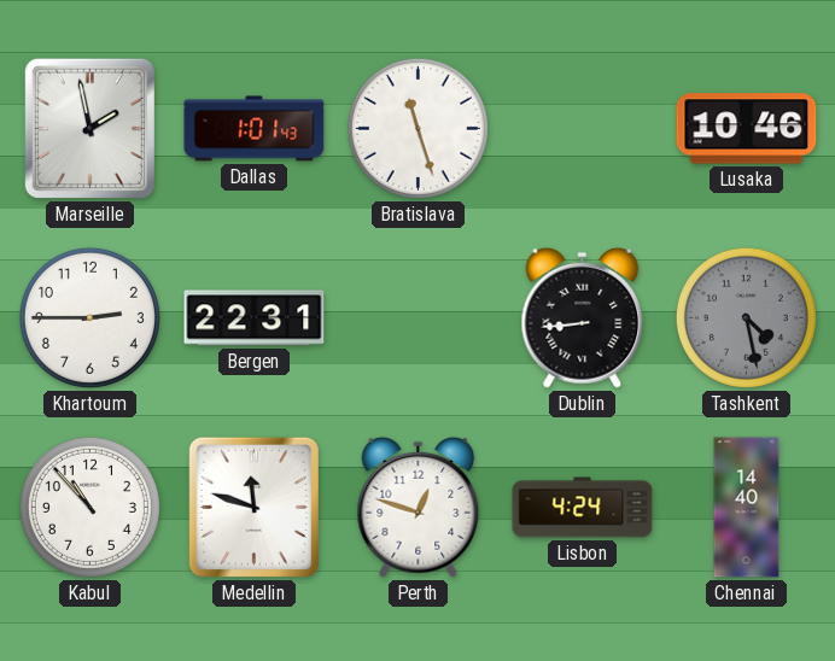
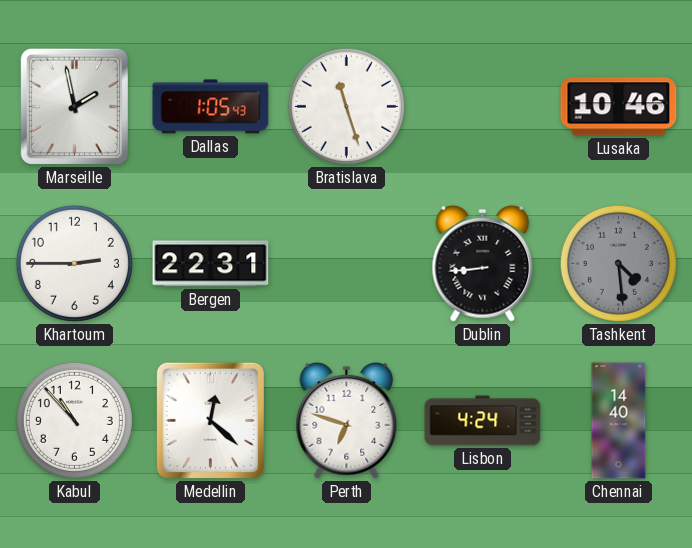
Dallas: 1:01 -> 1:05 (211, 107)
Tashkent: 4:28 -> 4:29 (618, 263)
Medellin: 11:48 -> 12:22 (210, 420)
Perth: 12:48 -> 6:48 (347, 420)
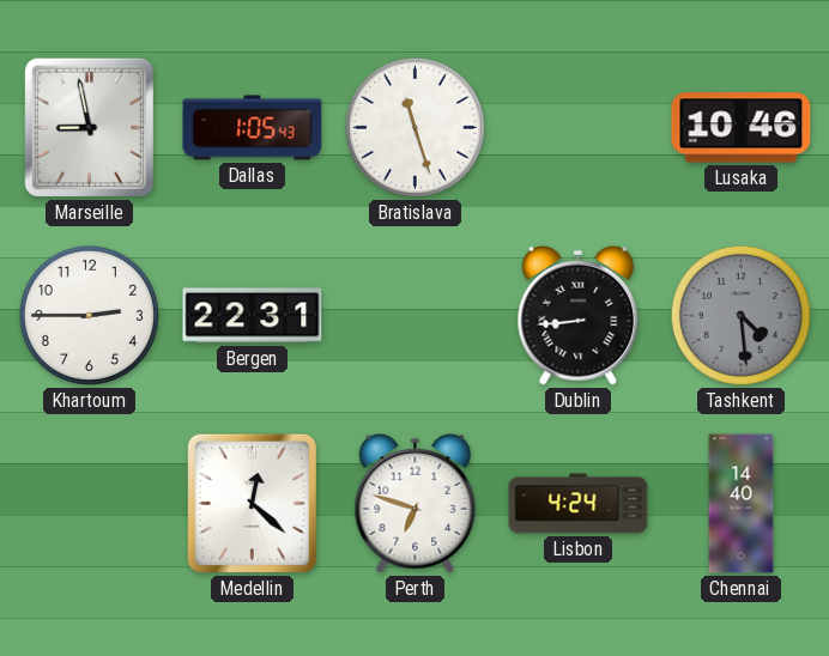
Marseille: 1:58 -> 8:58 (89, 127)
Kabul: 10:53 -> none (74, 420)
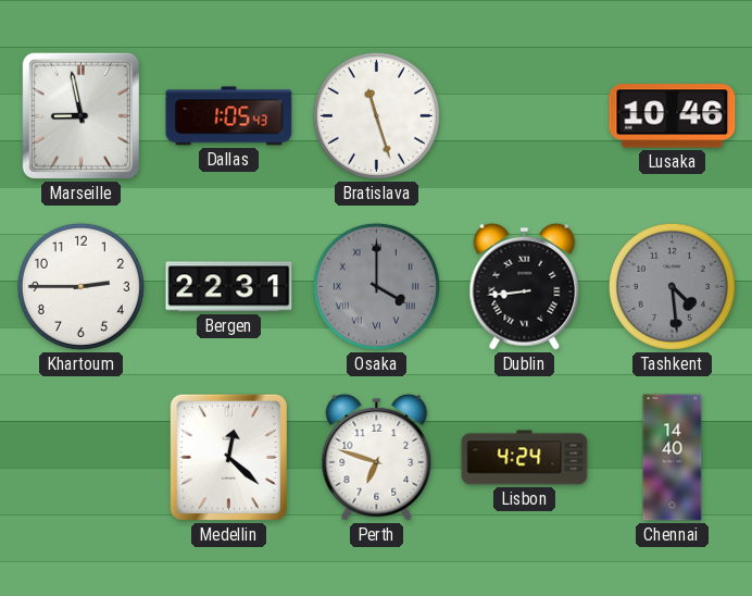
Osaka: none -> 4:00 (376, 286)
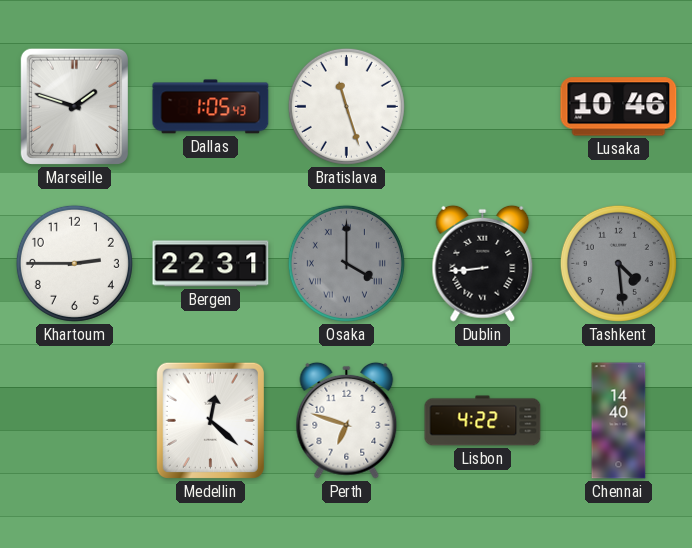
Marseille: 8:58 -> 1:48 (74, 106)
Lisbon: 4:24 -> 4:22 (483, 421)
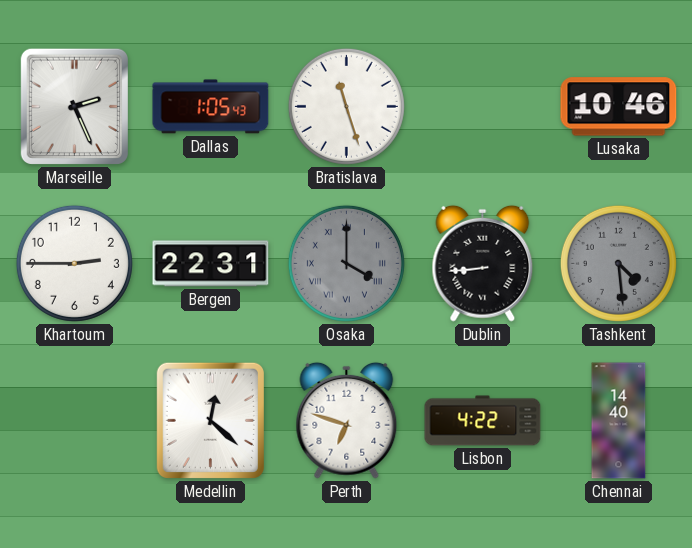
Marseille: 1:48 -> 2:26 (74, 106)
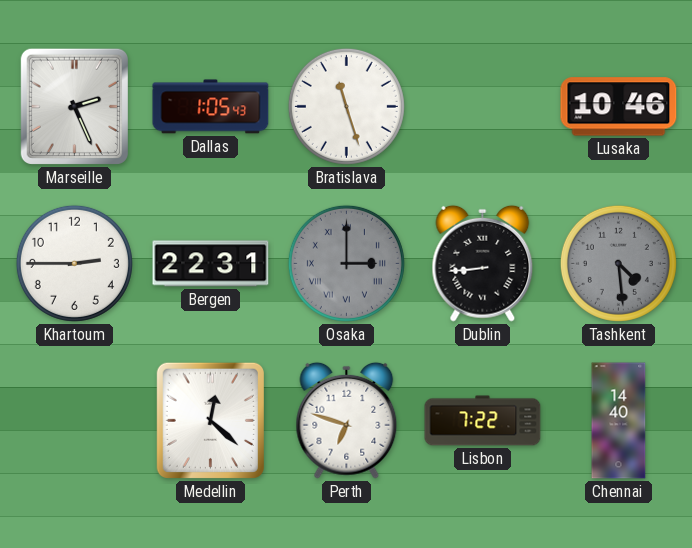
Osaka: 4:00 -> 3:00 (346, 263)
Lisbon: 4:22 -> 7:22 (483, 421)
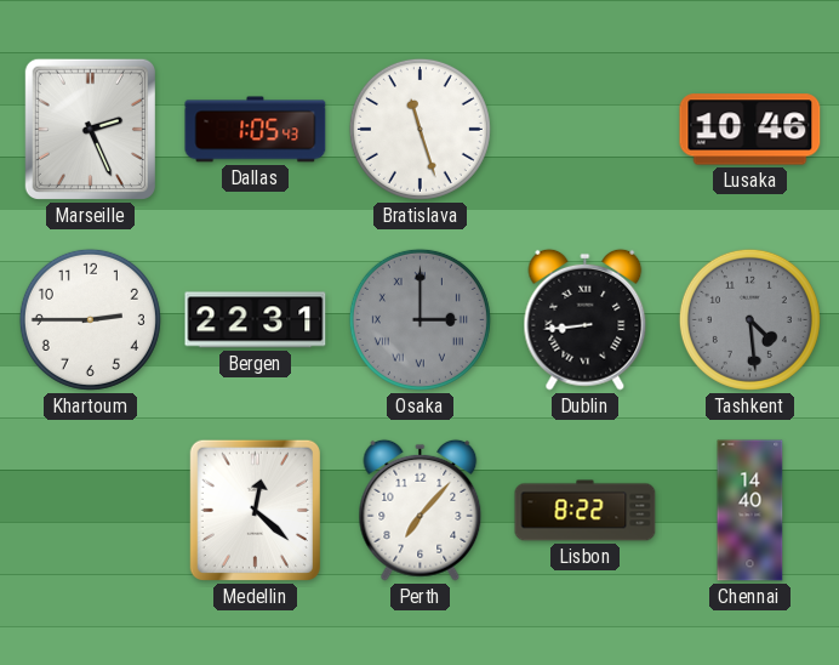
Perth: 6:48 -> 7:07 (421, 510)
Lisbon: 7:22 -> 8:22 (586, 511)
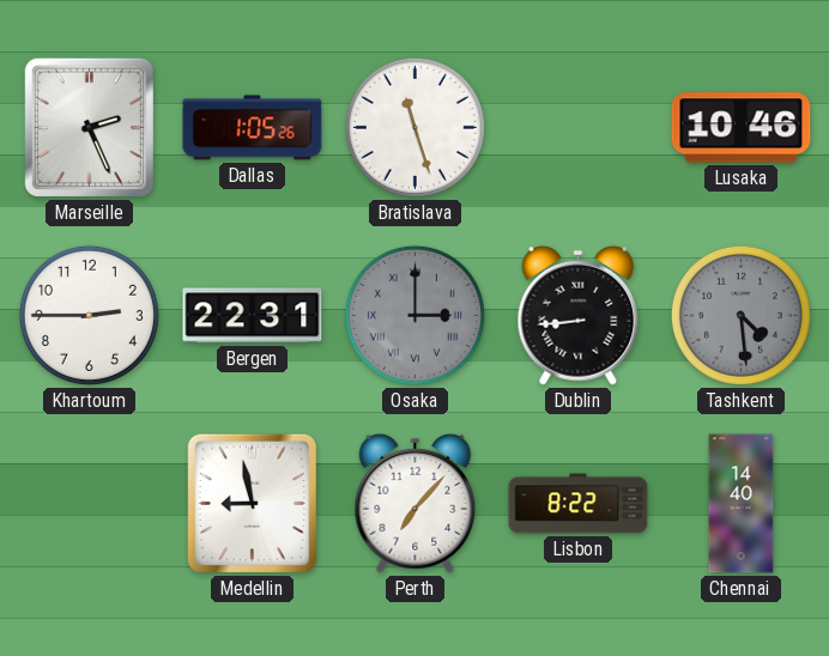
Dallas: 1:05:43 -> 1:05:26 (253, 128)
Medellin: 12:22 -> 8:58 (252, 503)
